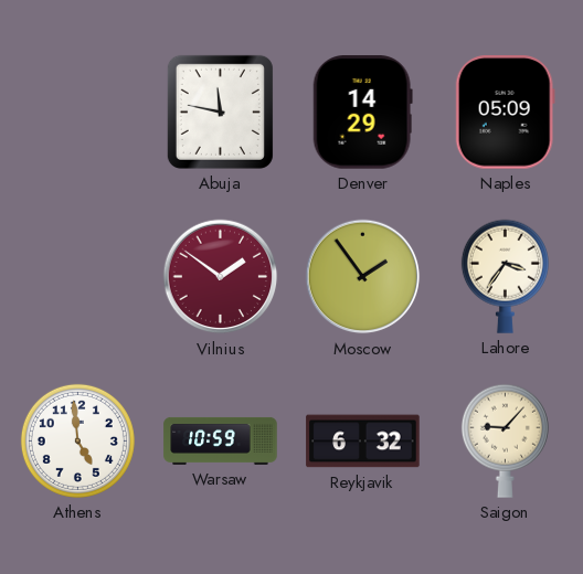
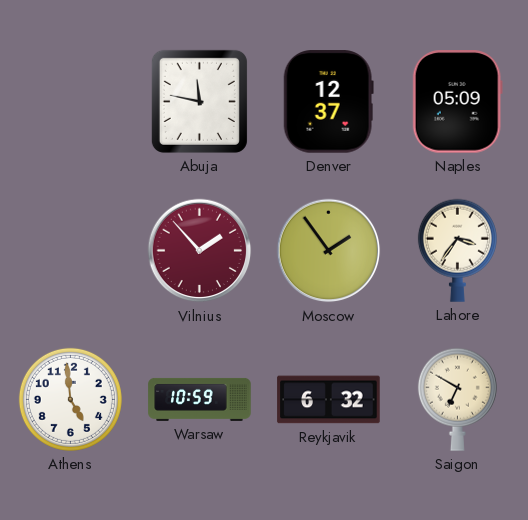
Denver: 14:29 -> 12:37 (328, 102)
Vilnius: 1:51 -> 1:53 (200, 251)
Saigon: 9:07 -> 6:50 (457, 399)
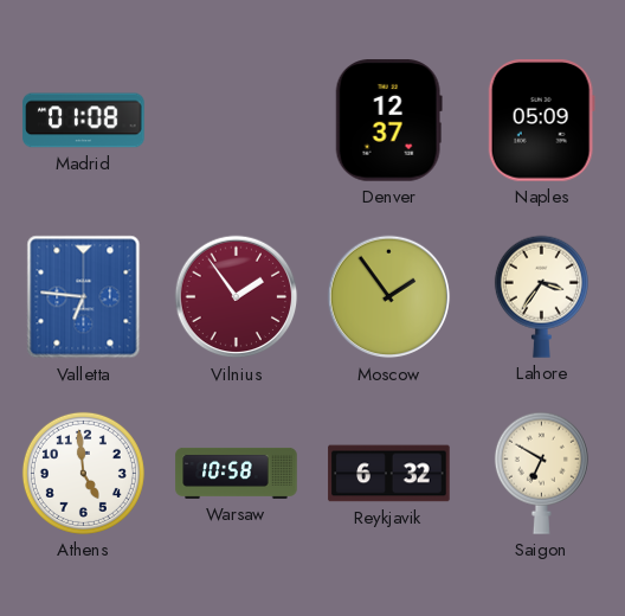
Madrid: none -> 01:08 (84, 121)
Abuja: 11:47 -> none (199, 101)
Valletta: none -> 6:46 (84, 297)
Vilnius: 1:53 -> 1:54 (237, 297)
Warsaw: 10:59 -> 10:58 (237, 473)
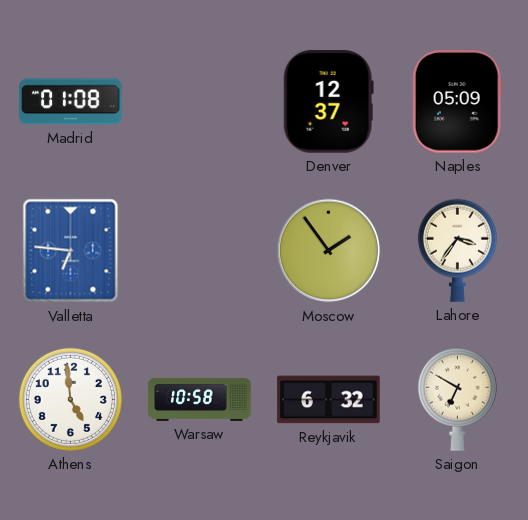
Vilnius: 1:54 -> none (237, 297)
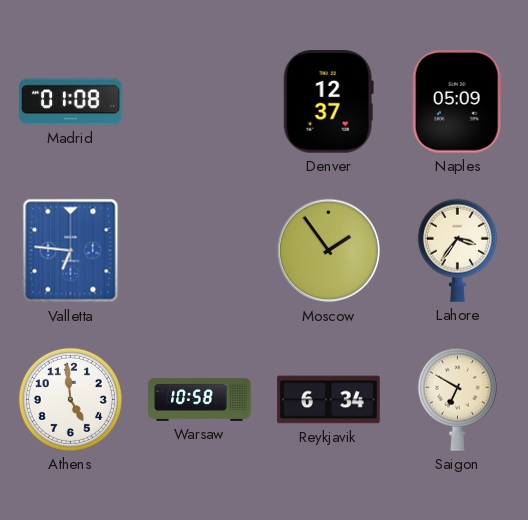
Reykjavik: 6:32 -> 6:34 (329, 400)
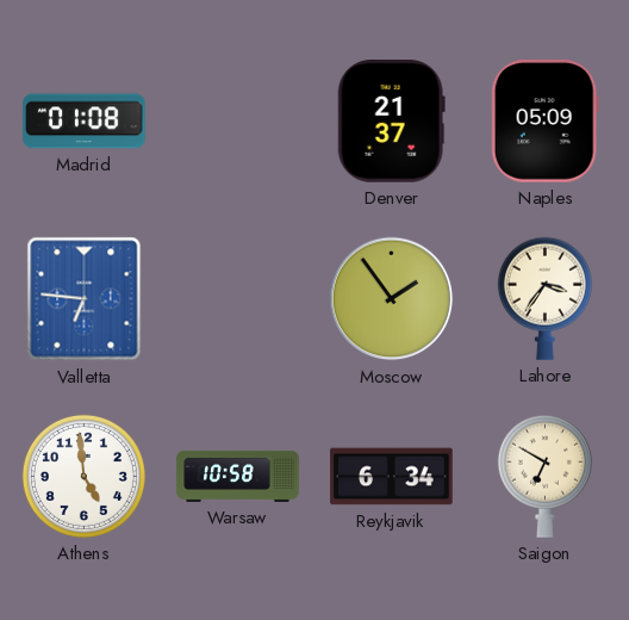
Denver: 12:37 -> 21:37 (391, 122)
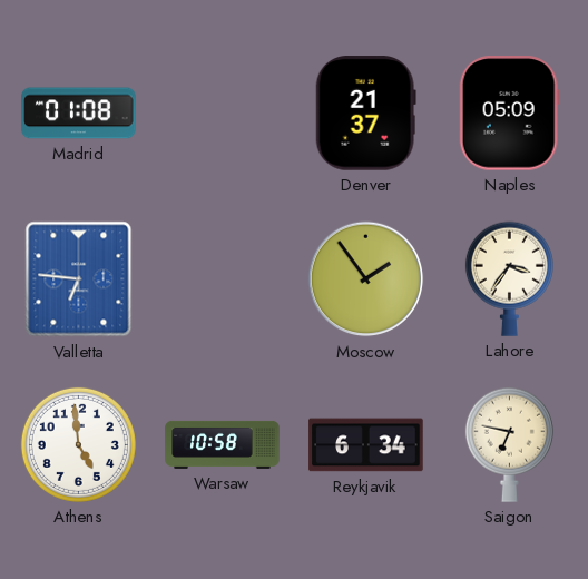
Saigon: 6:50 -> 6:47 (509, 444)
